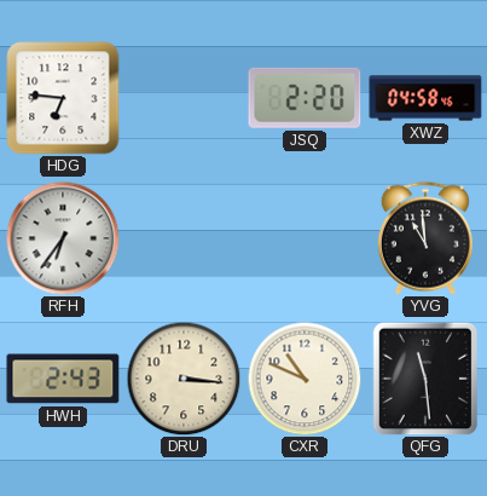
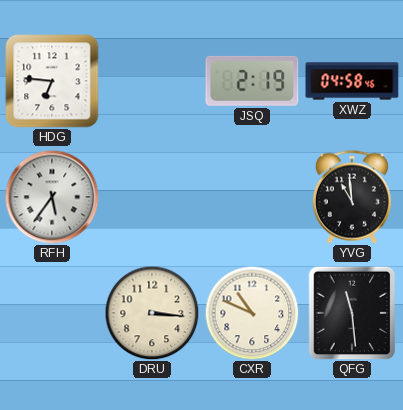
JSQ: 2:20 -> 2:19 (252, 81)
RFH: 6:36 -> 5:36 (52, 197)
HWH: 2:43 -> none (63, 379)
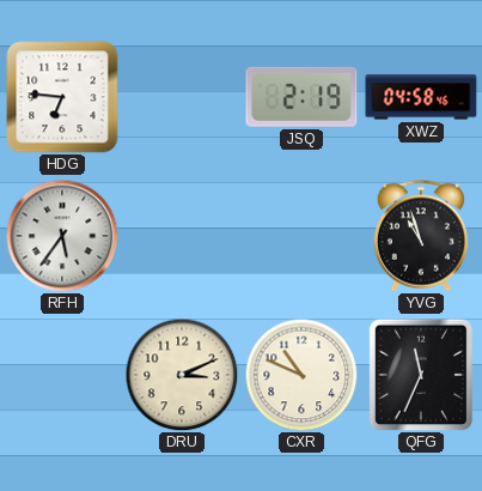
YVG: 10:59 -> 10:57 (421, 236)
DRU: 3:16 -> 3:11 (182, 375)
QFG: 11:29 -> 11:34 (421, 375)
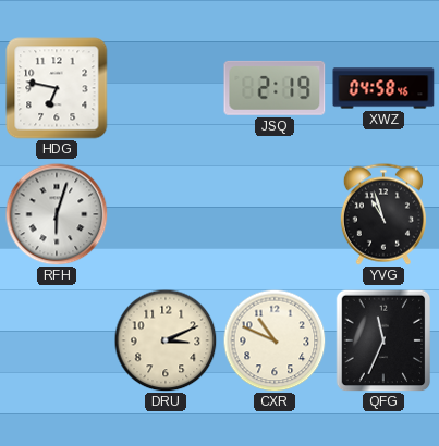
HDG: 6:46 -> 6:47 (57, 88)
RFH: 5:36 -> 6:03 (57, 214)
